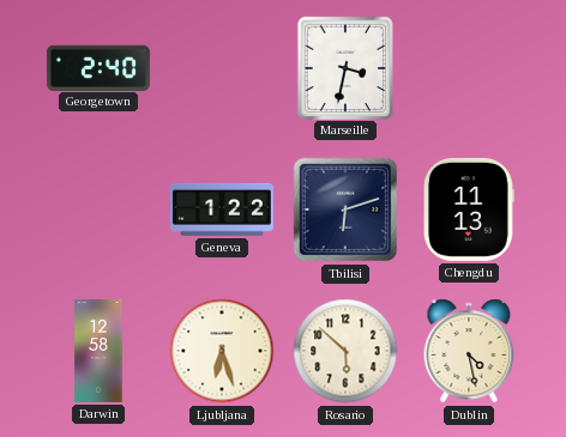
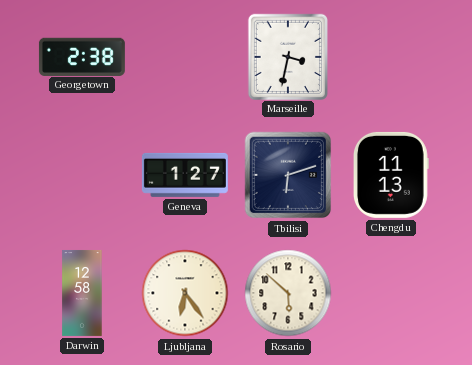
Georgetown: 2:40 -> 2:38 (82, 56)
Geneva: 1:22 -> 1:27 (185, 175)
Ljubljana: 6:27 -> 6:24 (185, 293)
Dublin: 4:28 -> none (469, 351)
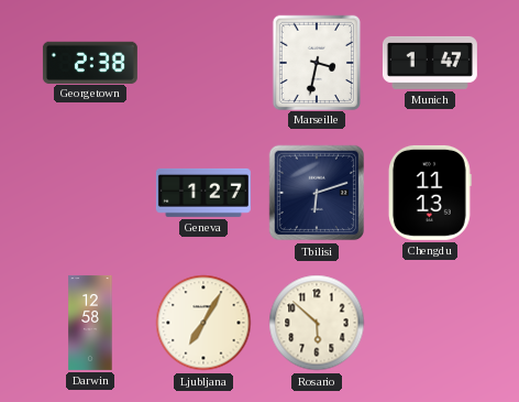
Munich: none -> 1:47 (430, 63)
Ljubljana: 6:24 -> 7:05 (203, 323)
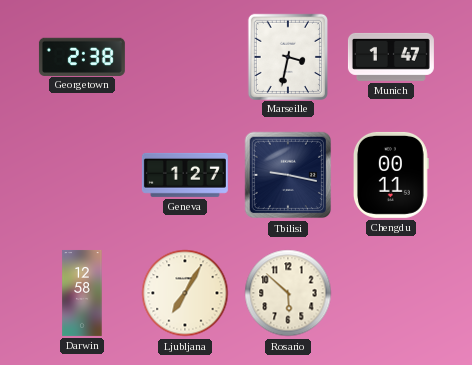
Tbilisi: 6:12 -> 9:17 (288, 175)
Chengdu: 11:13 -> 00:11 (391, 175)
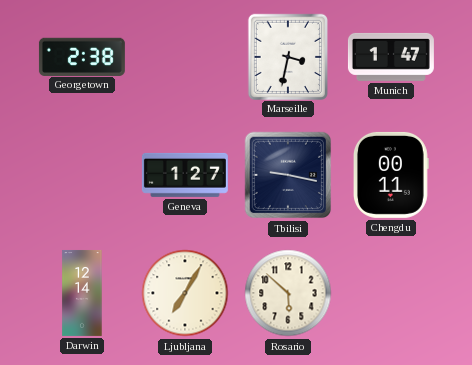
Darwin: 12:58 -> 12:14 (82, 293)
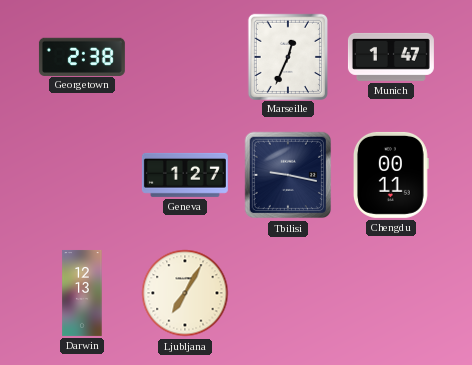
Marseille: 3:32 -> 12:34 (287, 56)
Darwin: 12:14 -> 12:13 (82, 293)
Rosario: 5:52 -> none (288, 293)
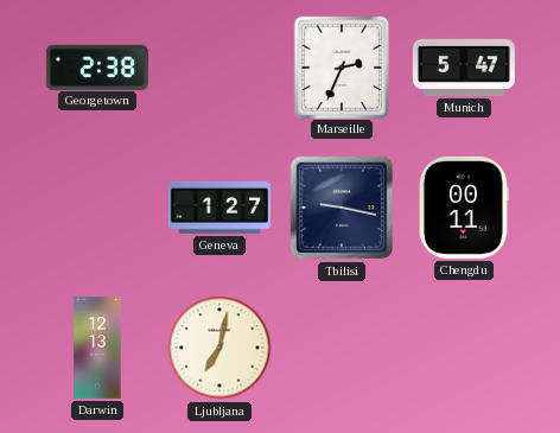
Marseille: 12:34 -> 2:34 (341, 66)
Munich: 1:47 -> 5:47 (464, 68)
Ljubljana: 7:05 -> 7:02 (219, 348)
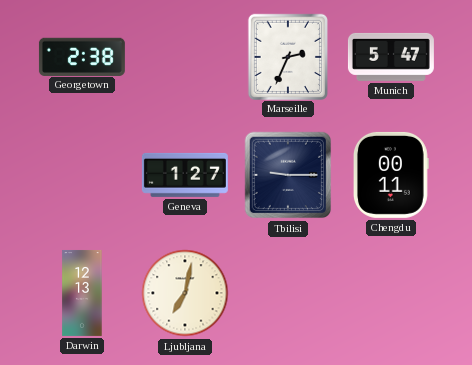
Tbilisi: 9:17 -> 9:15 (288, 175)
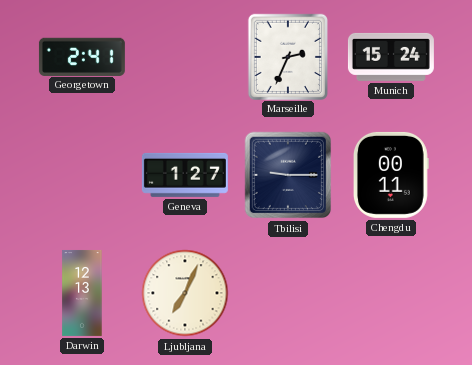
Georgetown: 2:38 -> 2:41 (82, 56)
Munich: 5:47 -> 15:24 (391, 57)
Ljubljana: 7:02 -> 7:04 (185, 293)
